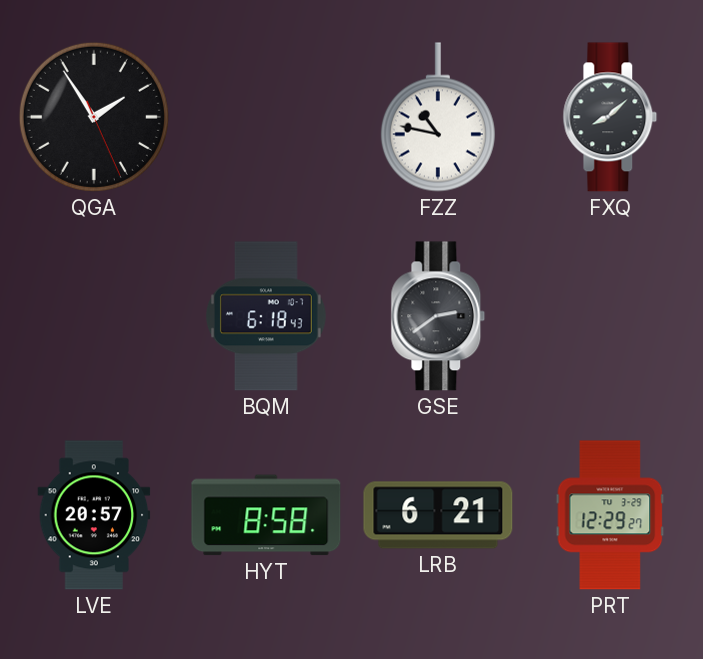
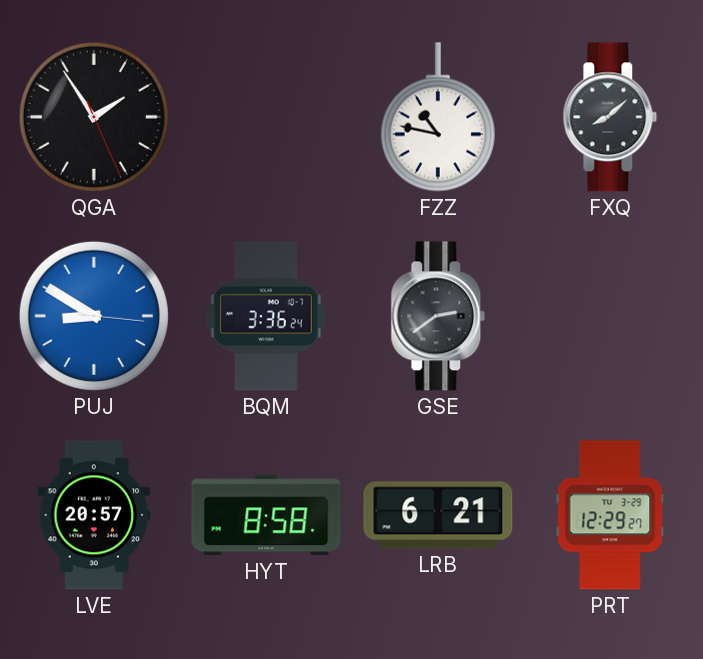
PUJ: none -> 8:50 (94, 316)
BQM: 6:18 -> 3:36 (266, 316)
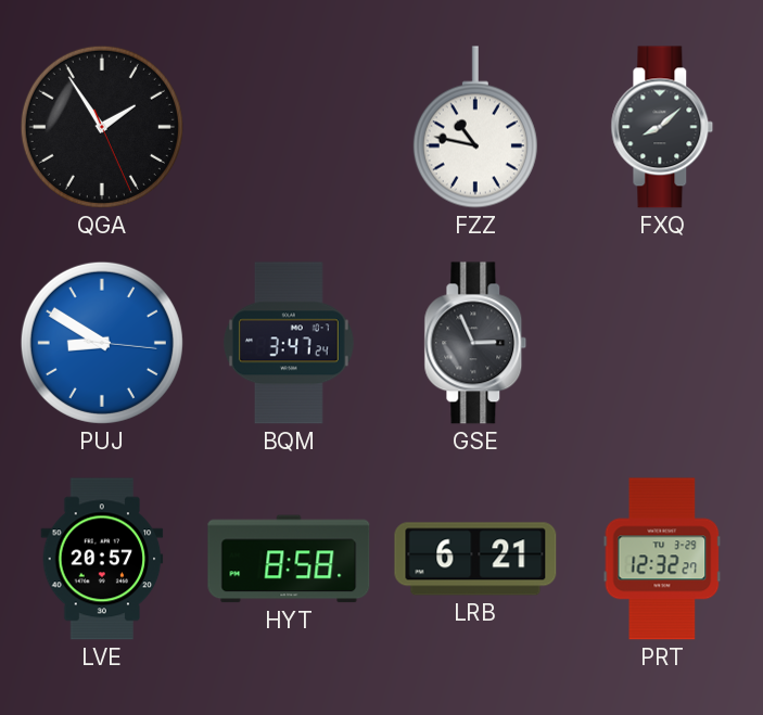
BQM: 3:36 -> 3:47 (289, 343)
GSE: 2:39 -> 2:56 (475, 343)
PRT: 12:29 -> 12:32 (662, 559)
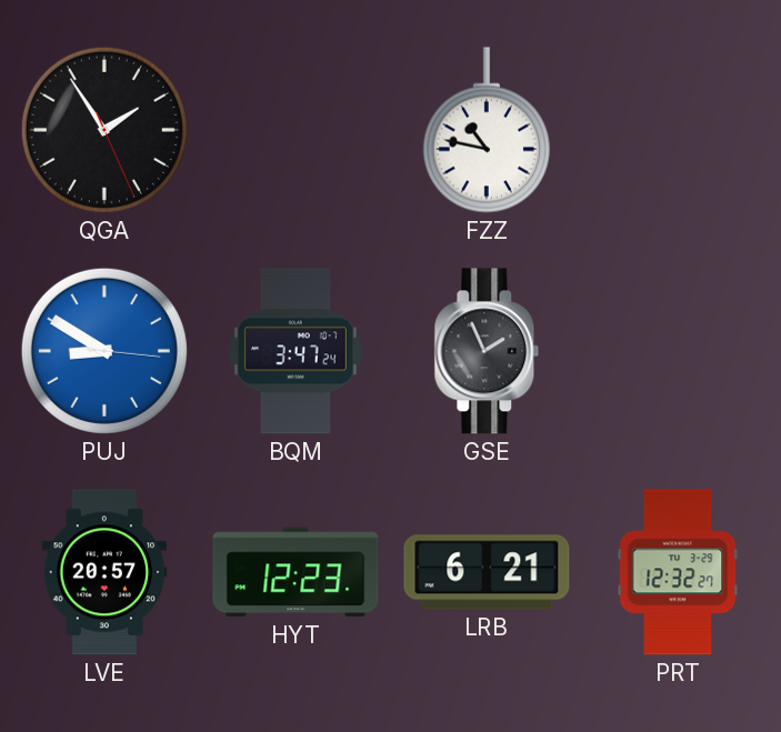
FXQ: 8:08 -> none (662, 127)
GSE: 2:56 -> 1:56 (487, 351)
HYT: 8:58 -> 12:23 (296, 572)
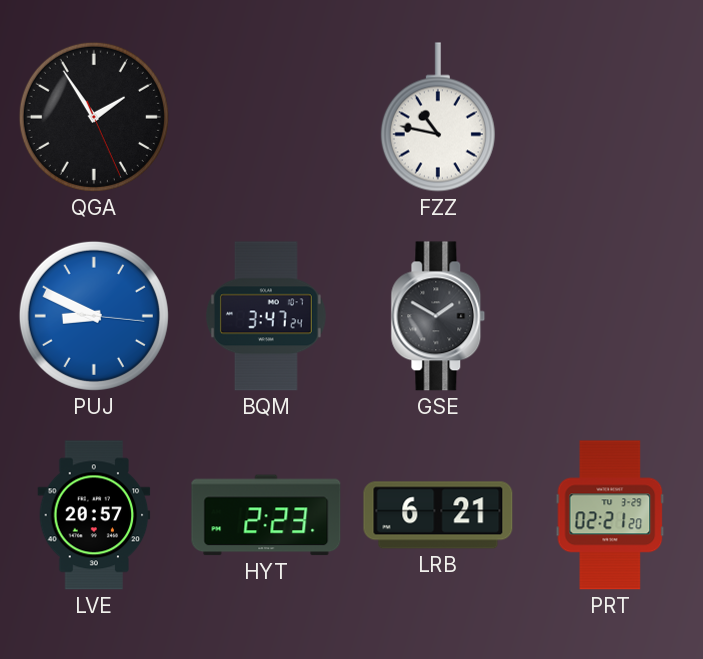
PUJ: 8:50 -> 8:49 (94, 316)
GSE: 1:56 -> 1:50 (438, 316)
HYT: 12:23 -> 2:23 (266, 515)
PRT: 12:32 -> 02:21 (610, 515)
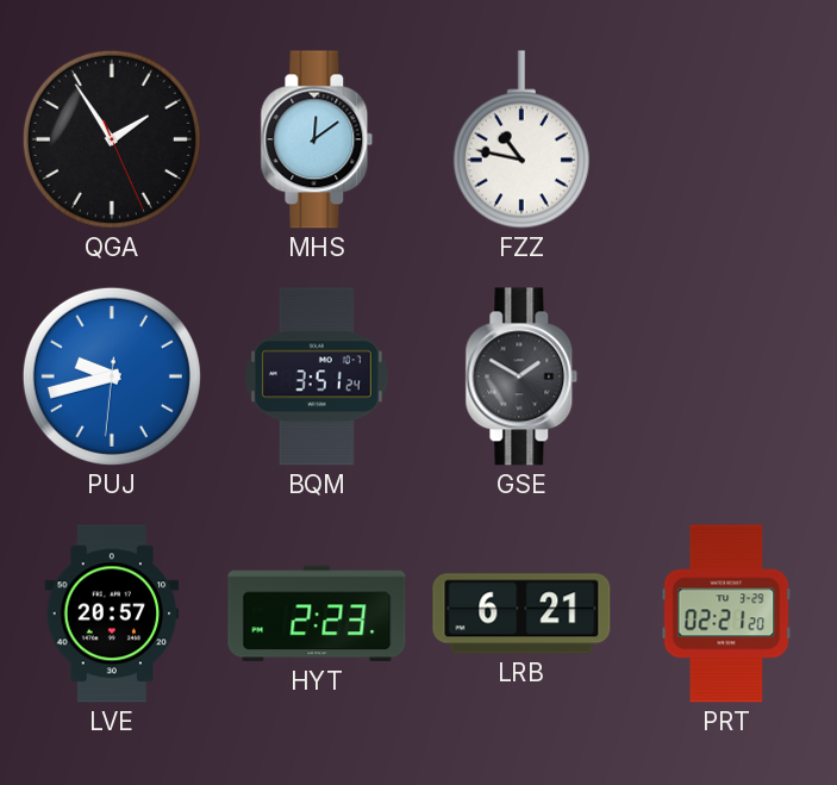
MHS: none -> 12:09 (317, 139)
PUJ: 8:49 -> 9:42 (112, 376)
BQM: 3:47 -> 3:51 (317, 376)
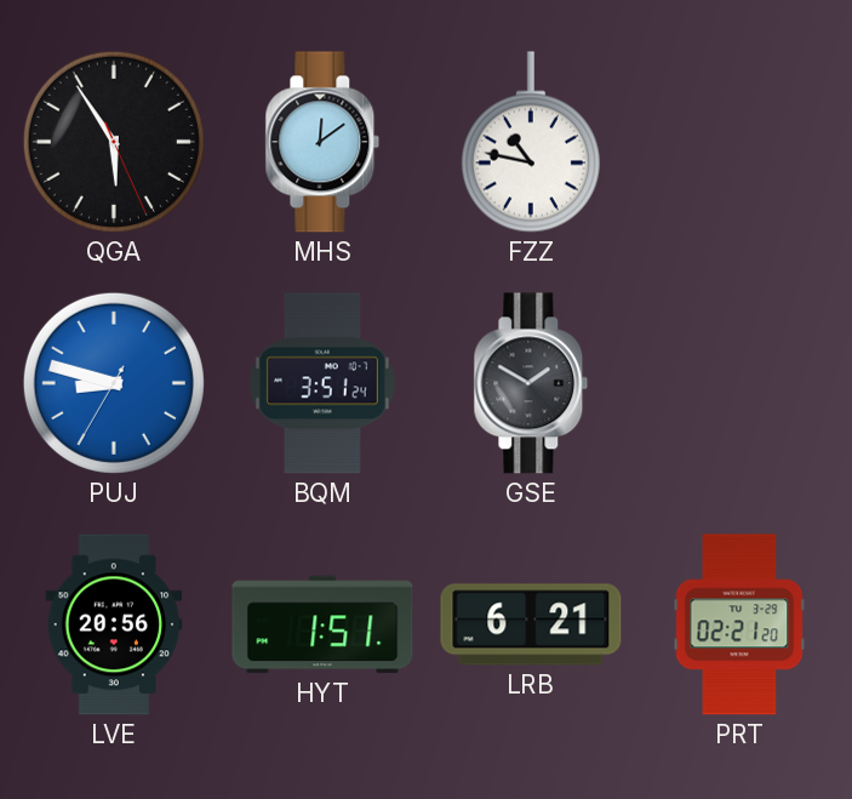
QGA: 1:54 -> 5:54 (114, 142)
PUJ: 9:42 -> 8:47 (114, 383)
LVE: 20:57 -> 20:56 (114, 624)
HYT: 2:23 -> 1:51 (322, 624)
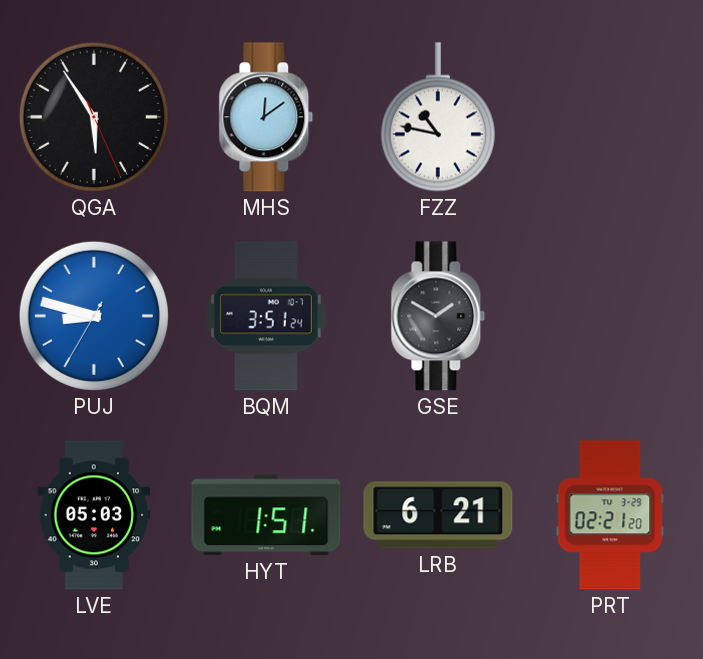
LVE: 20:56 -> 05:03 (94, 515)
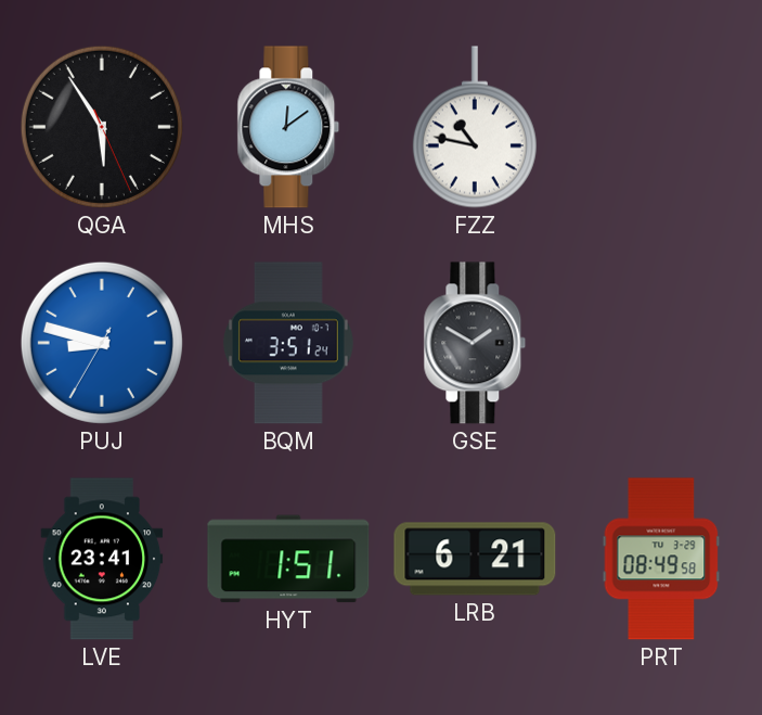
LVE: 05:03 -> 23:41 (102, 559)
PRT: 02:21 -> 08:49 (661, 559)
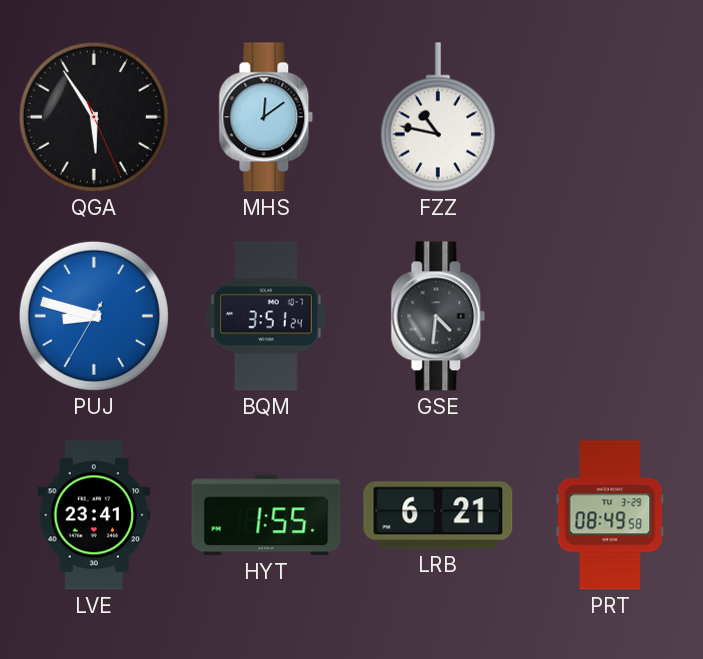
GSE: 1:50 -> 4:31 (438, 316)
HYT: 1:51 -> 1:55 (266, 515)
